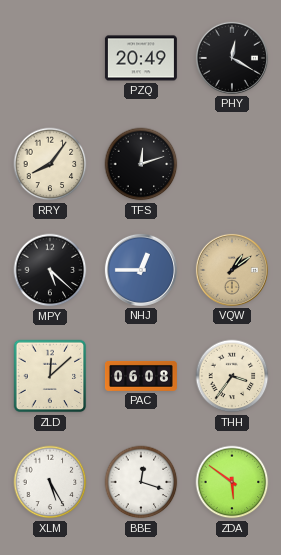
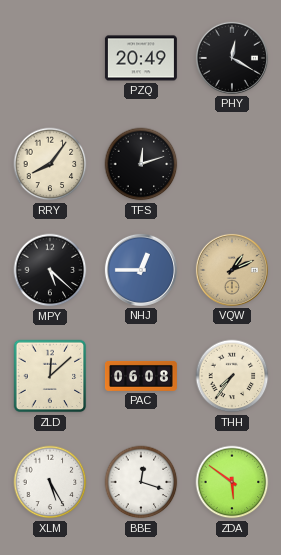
VQW: 1:09 -> 1:11 (232, 270)
THH: 3:36 -> 7:36 (232, 376)
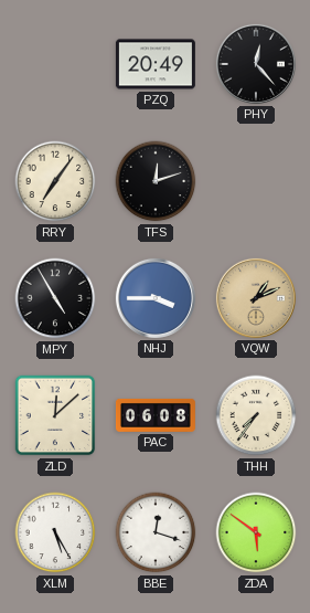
PHY: 12:20 -> 12:23 (256, 64)
RRY: 8:06 -> 7:06 (55, 181)
MPY: 5:22 -> 4:55 (55, 298)
NHJ: 12:45 -> 3:45 (156, 298)
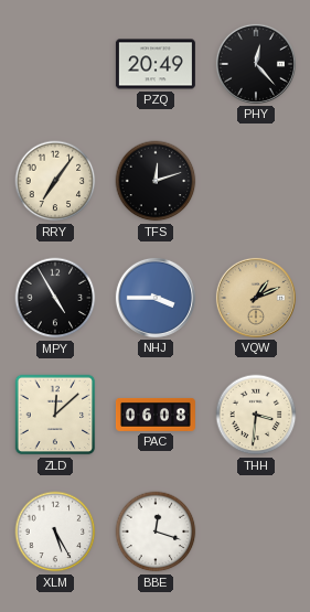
THH: 7:36 -> 3:31 (256, 415)
ZDA: 5:51 -> none (256, 532)
